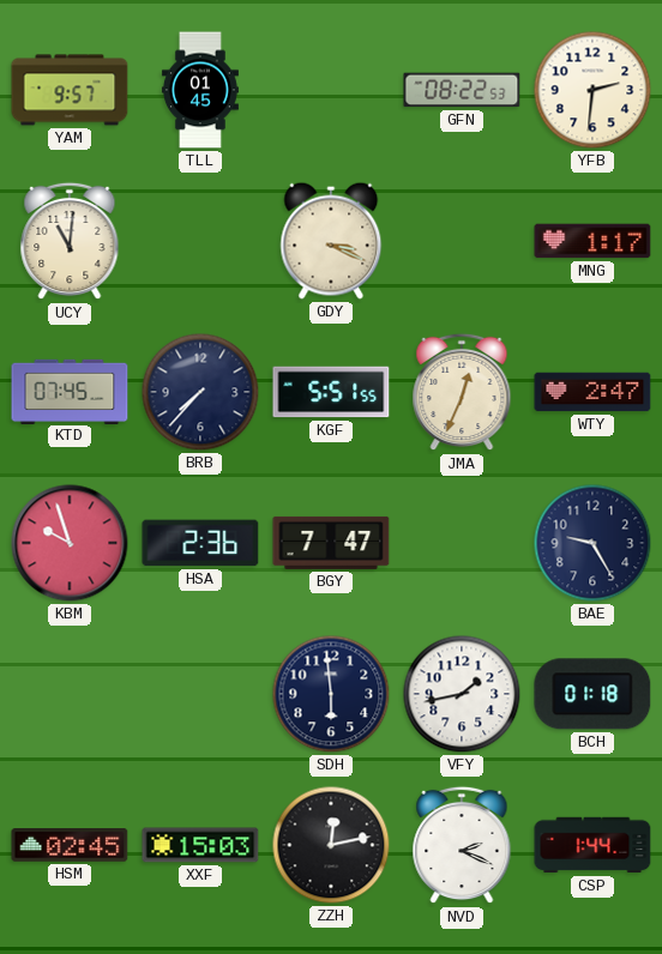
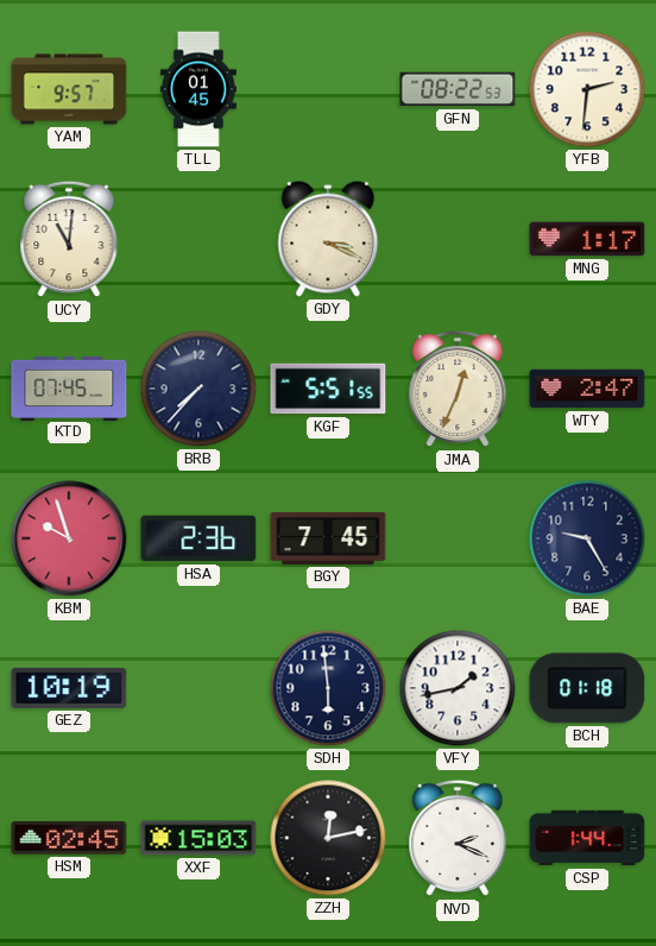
BGY: 7:47 -> 7:45 (328, 538)
GEZ: none -> 10:19 (69, 688)
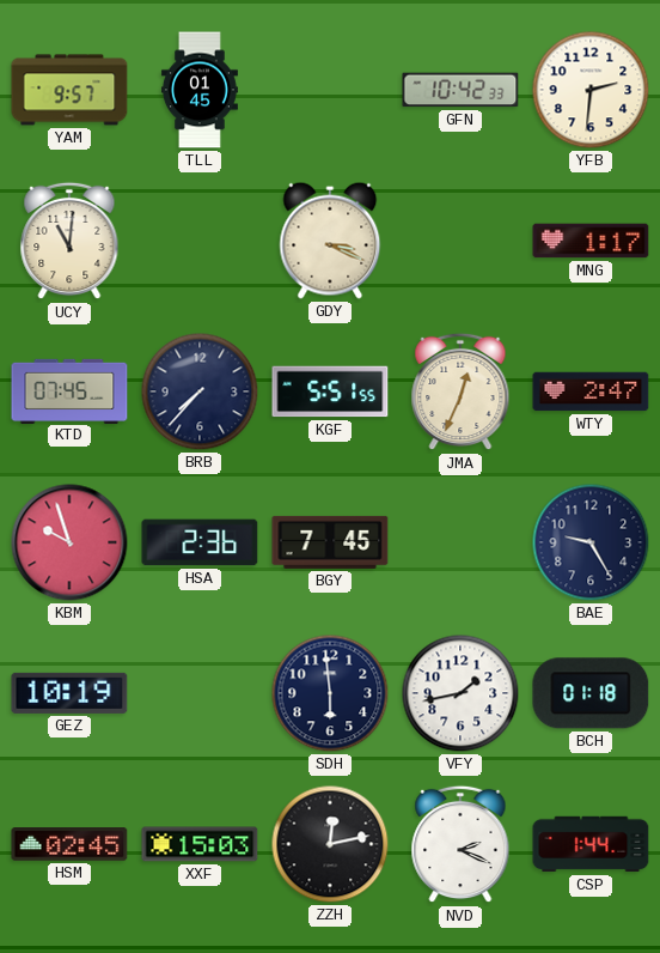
GFN: 08:22 -> 10:42 (460, 90)
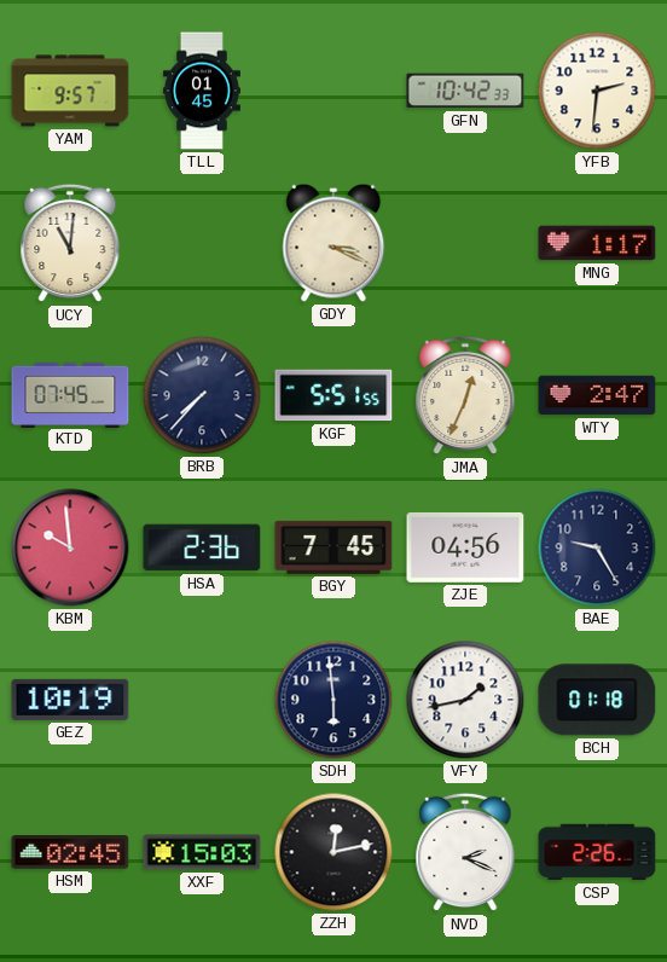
KBM: 9:57 -> 9:59 (70, 547)
ZJE: none -> 04:56 (465, 547)
CSP: 1:44 -> 2:26 (597, 852)
